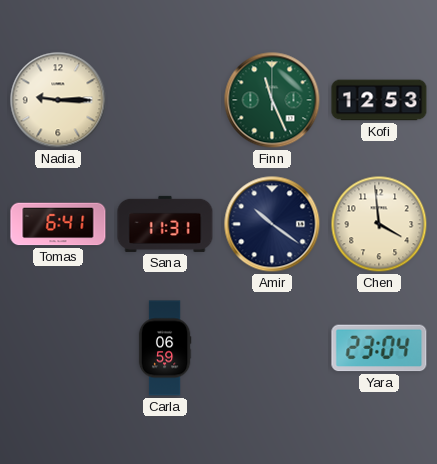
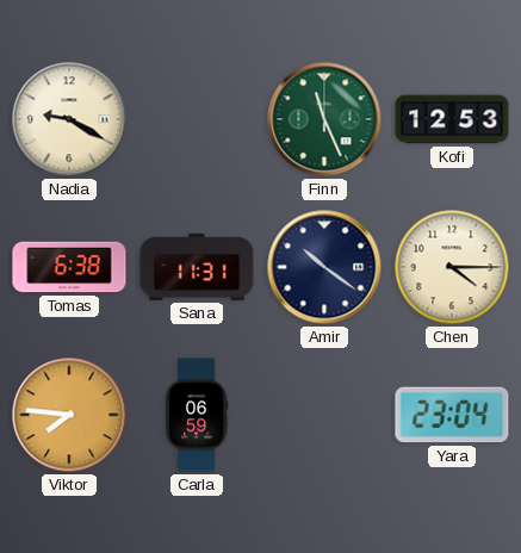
Nadia: 9:15 -> 9:20 (69, 119)
Tomas: 6:41 -> 6:38 (69, 267)
Chen: 3:59 -> 4:15 (452, 267)
Viktor: none -> 7:46 (69, 415)
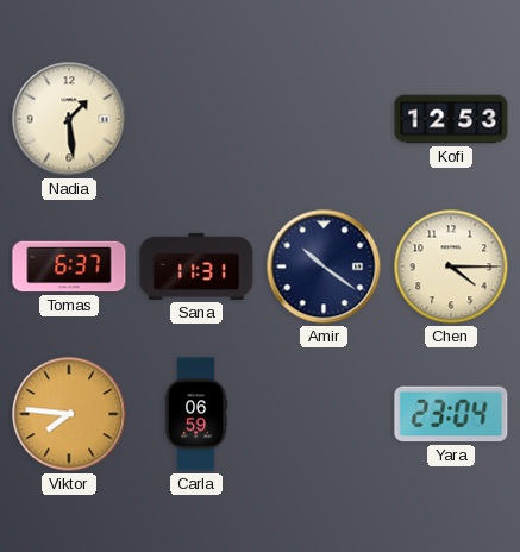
Nadia: 9:20 -> 1:29 (69, 119)
Finn: 11:26 -> none (324, 119)
Tomas: 6:38 -> 6:37 (69, 266)
